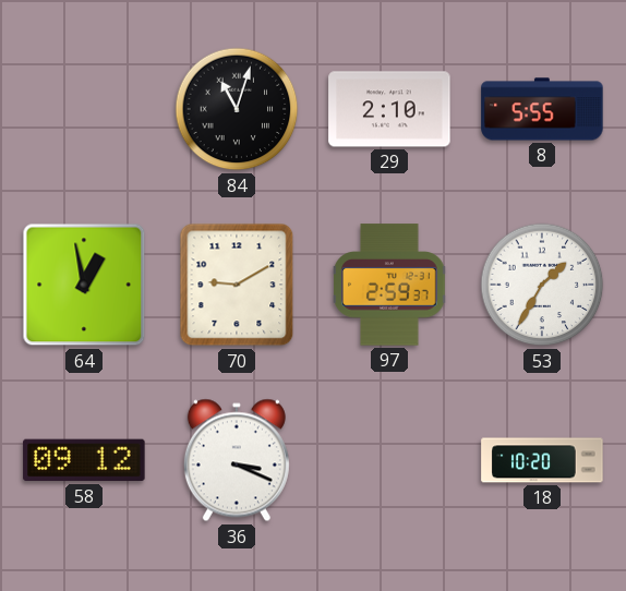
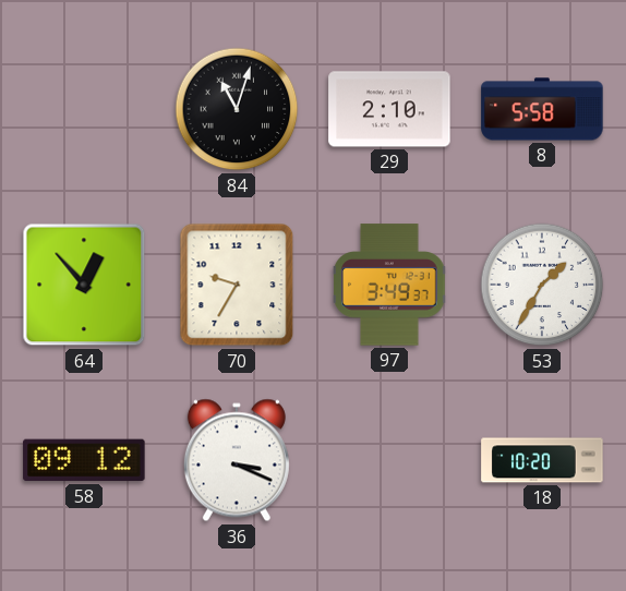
8: 5:55 -> 5:58 (542, 109)
64: 12:58 -> 12:53 (84, 285)
70: 9:10 -> 9:35 (237, 285)
97: 2:59 -> 3:49 (389, 285)
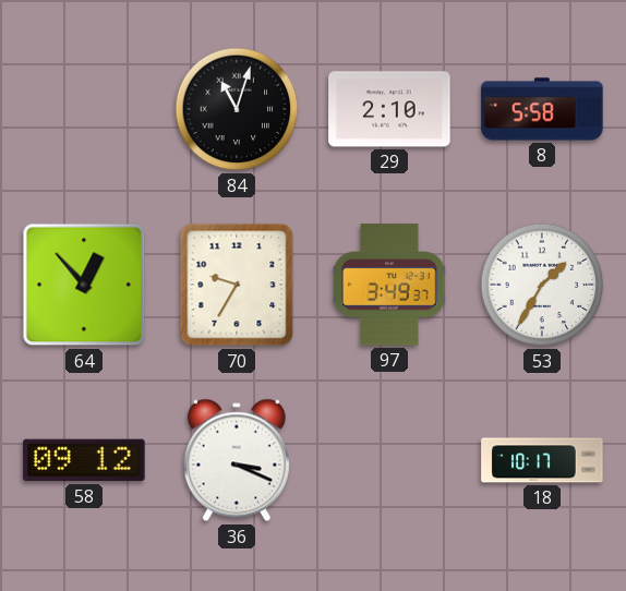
18: 10:20 -> 10:17 (542, 460)
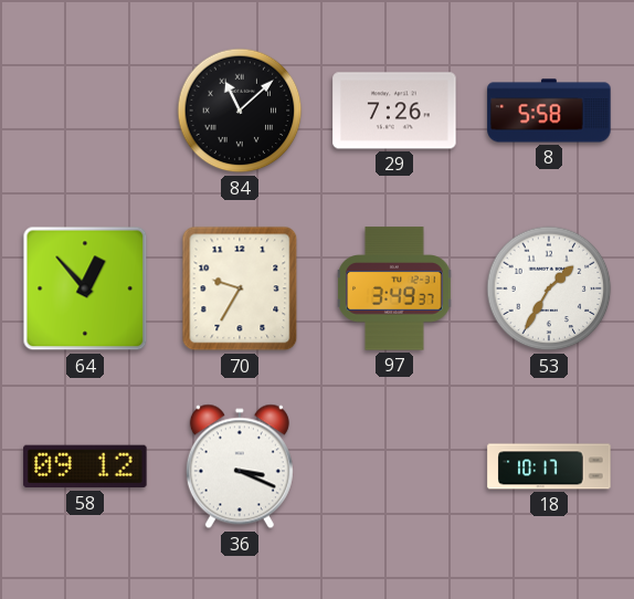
84: 11:03 -> 11:08 (240, 111)
29: 2:10 -> 7:26 (394, 111)
